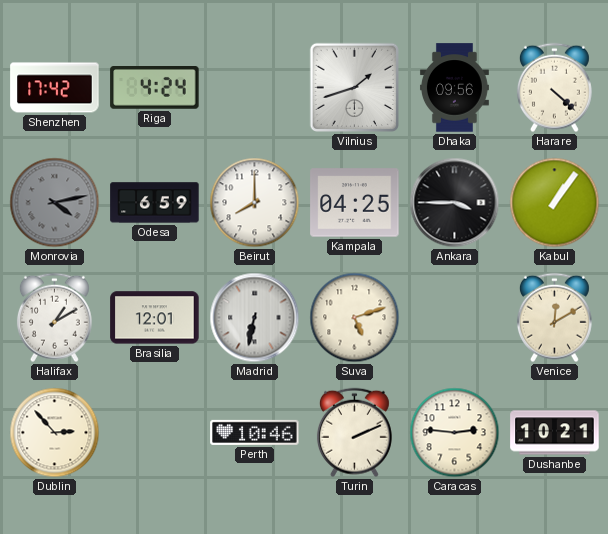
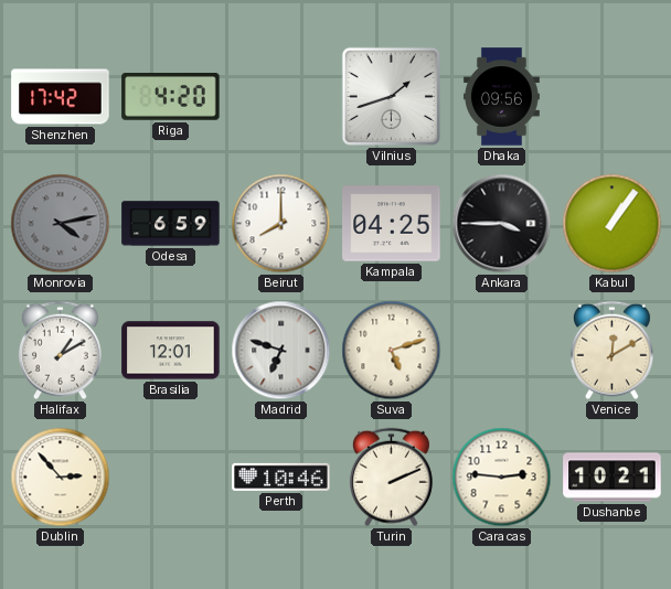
Riga: 4:24 -> 4:20 (171, 97)
Harare: 4:22 -> none (554, 88)
Madrid: 6:32 -> 6:48 (281, 351)
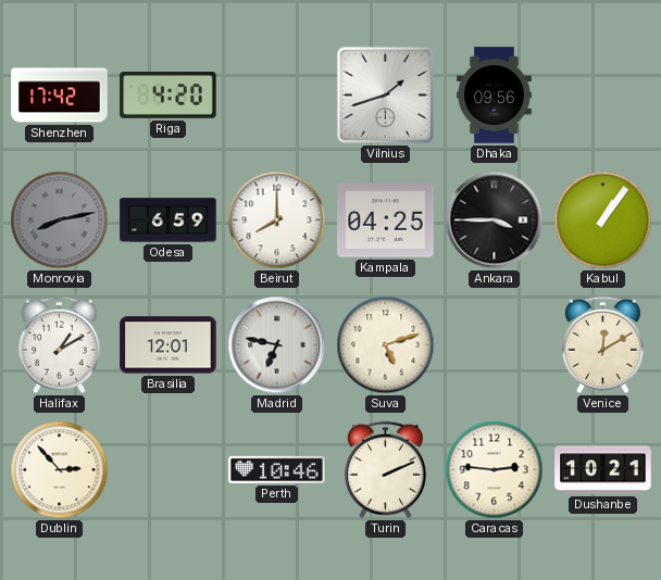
Monrovia: 4:13 -> 8:13 (60, 220)
Madrid: 6:48 -> 6:47 (277, 345)
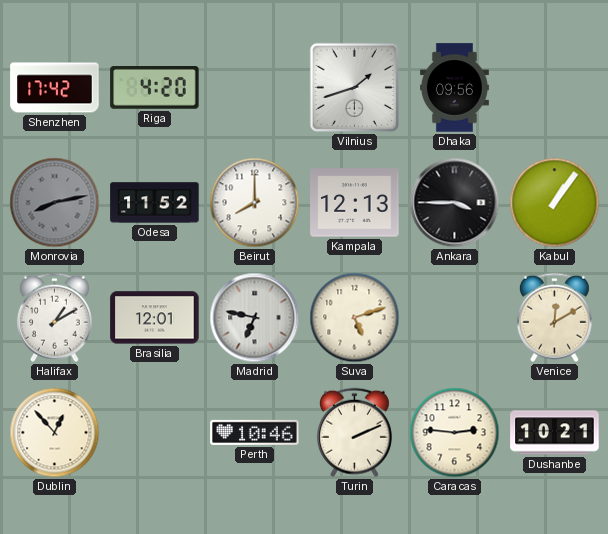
Odesa: 6:59 -> 11:52 (155, 203)
Kampala: 04:25 -> 12:13 (355, 203)
Dublin: 2:53 -> 12:53 (55, 433)
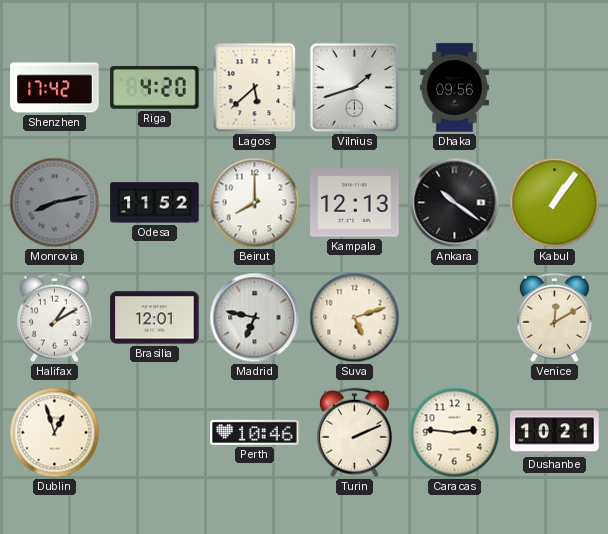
Lagos: none -> 5:38 (255, 88)
Ankara: 3:45 -> 10:21 (455, 203)
Dublin: 12:53 -> 12:57 (55, 433)
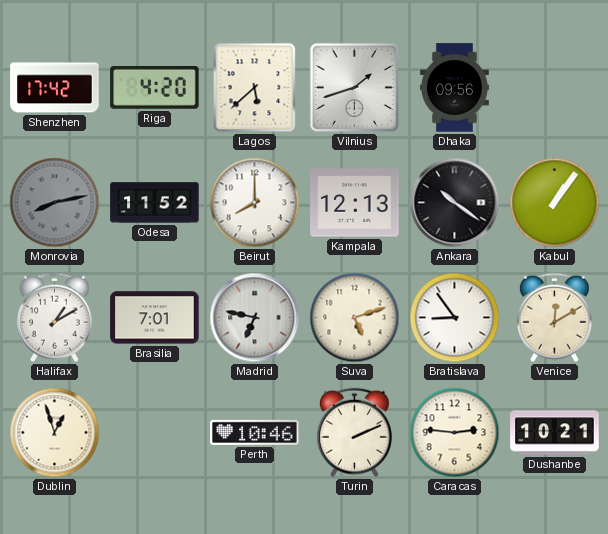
Brasilia: 12:01 -> 7:01 (155, 318)
Bratislava: none -> 8:54 (455, 318)
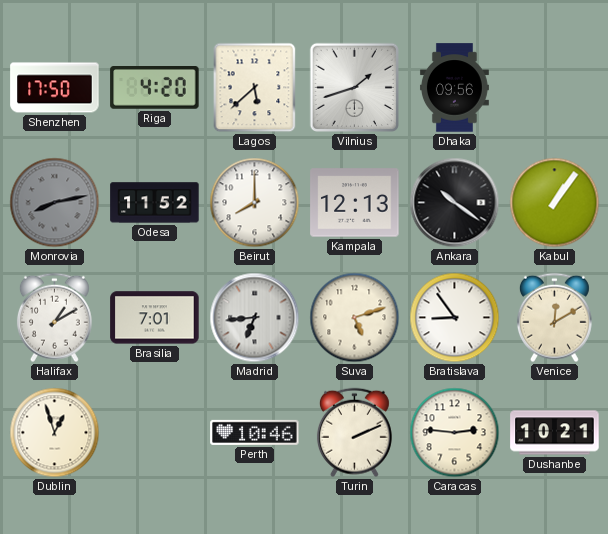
Shenzhen: 17:42 -> 17:50 (55, 88)
Madrid: 6:47 -> 6:44 (255, 318)
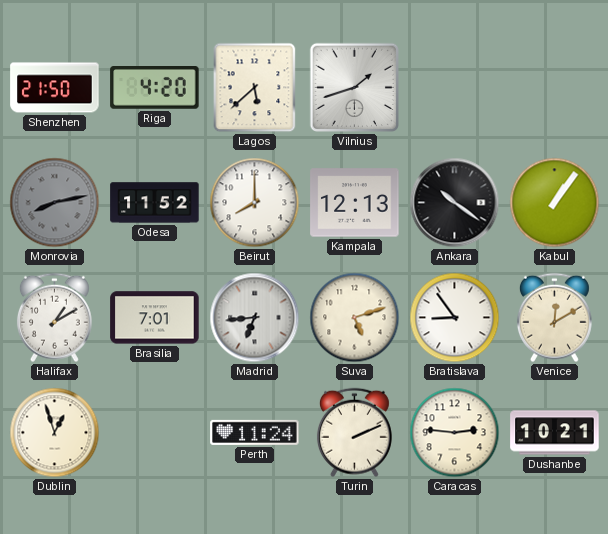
Shenzhen: 17:50 -> 21:50 (55, 88)
Dhaka: 09:56 -> none (454, 88)
Perth: 10:46 -> 11:24 (255, 432)
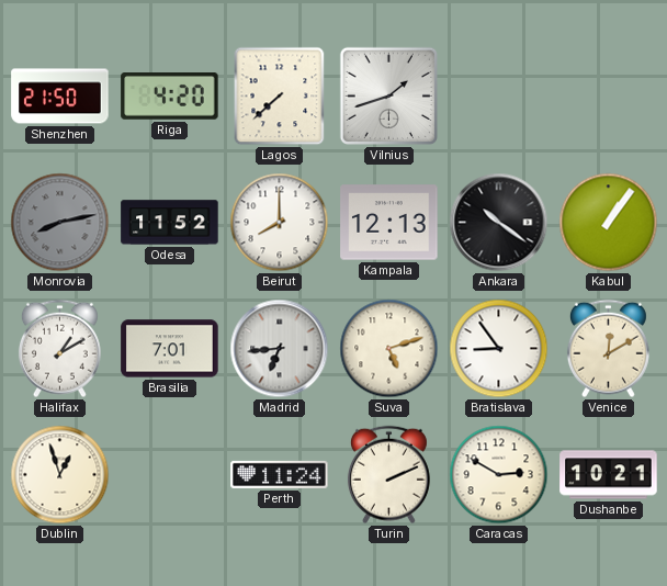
Lagos: 5:38 -> 7:38 (280, 97)
Caracas: 2:46 -> 2:50 (499, 475)
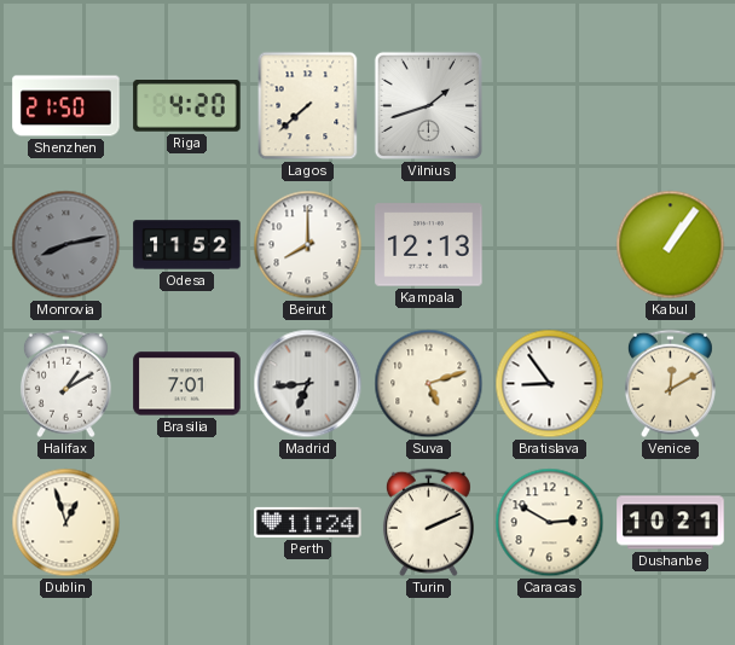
Ankara: 10:21 -> none (499, 223)
